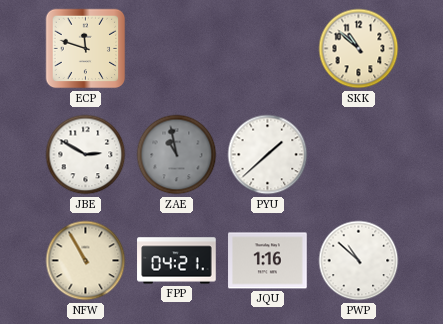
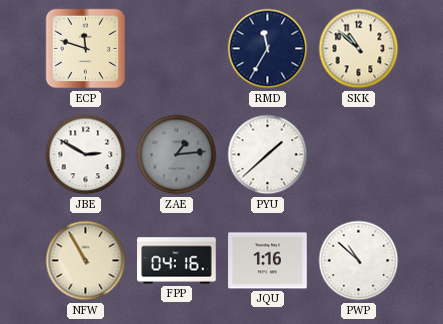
RMD: none -> 11:35 (268, 49)
ZAE: 10:58 -> 1:14 (177, 155)
FPP: 04:21 -> 04:16 (177, 261)
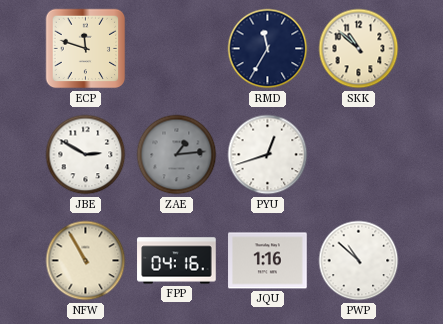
PYU: 1:38 -> 12:42 (268, 155)
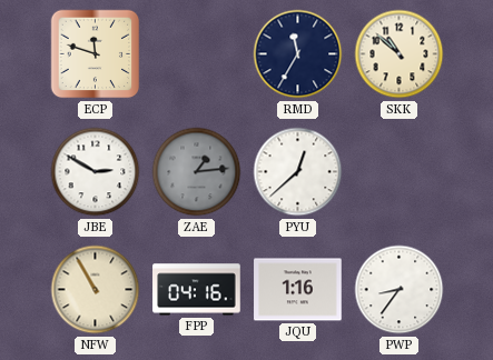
PYU: 12:42 -> 12:38 (298, 172)
PWP: 10:52 -> 8:36 (400, 290)
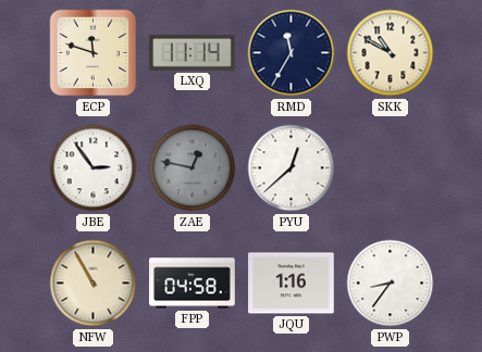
LXQ: none -> 11:14 (193, 53)
SKK: 10:52 -> 10:50 (391, 53)
JBE: 2:50 -> 2:54 (94, 168)
ZAE: 1:14 -> 12:47 (193, 168)
FPP: 04:16 -> 04:58 (193, 284)
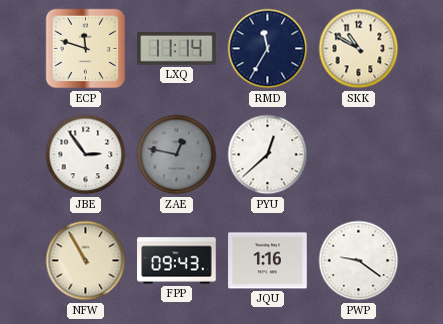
FPP: 04:58 -> 09:43 (177, 261)
PWP: 8:36 -> 9:21 (359, 261)
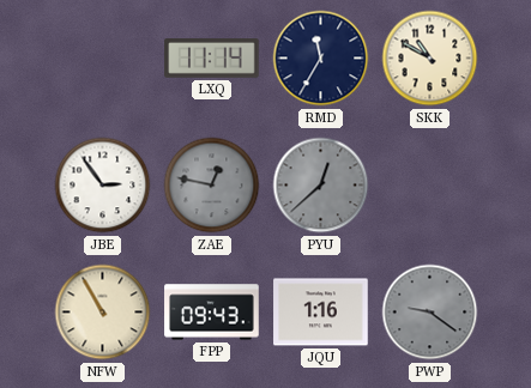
ECP: 11:48 -> none (86, 49)
PYU dial: white -> grey (321, 186)
PWP dial: white -> grey (430, 313)
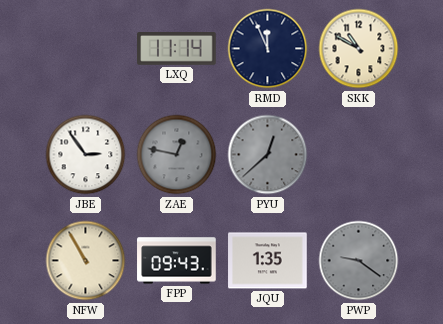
RMD: 11:35 -> 11:56 (268, 49)
JQU: 1:16 -> 1:35 (268, 261)
